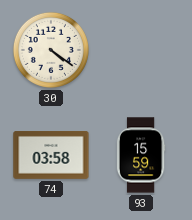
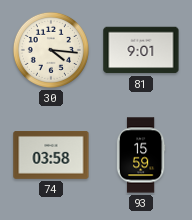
30: 4:21 -> 4:16 (51, 50)
81: none -> 9:01 (141, 50)
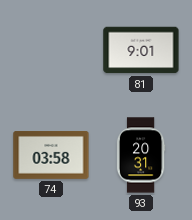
30: 4:16 -> none (51, 50)
93: 15:59 -> 20:31 (141, 155)
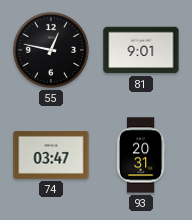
55: none -> 12:47 (51, 50)
74: 03:58 -> 03:47 (51, 156)
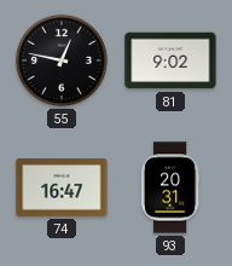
81: 9:01 -> 9:02 (170, 60)
74: 03:47 -> 16:47 (62, 189)
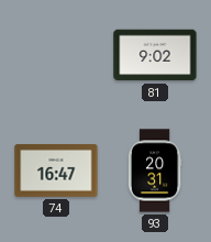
55: 12:47 -> none (62, 60)
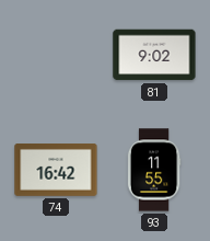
74: 16:47 -> 16:42 (56, 171)
93: 20:31 -> 11:55 (154, 170)
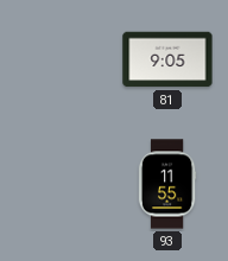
81: 9:02 -> 9:05 (167, 59)
74: 16:42 -> none (56, 171)
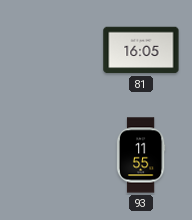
81: 9:05 -> 16:05 (141, 50)
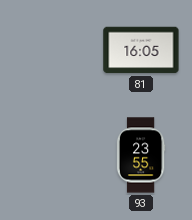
93: 11:55 -> 23:55 (141, 155)
